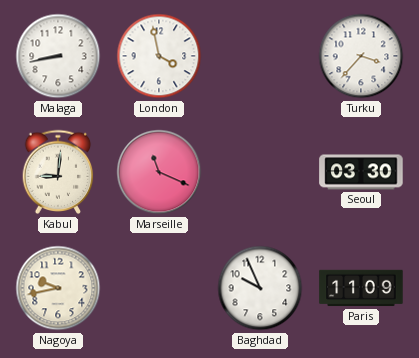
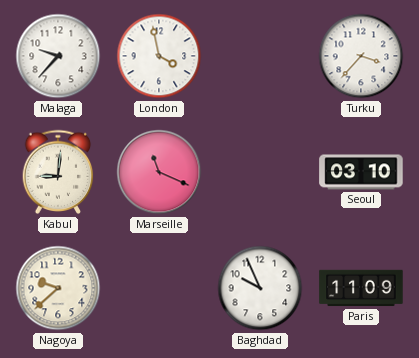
Malaga: 8:43 -> 9:37 (58, 56)
Seoul: 03:30 -> 03:10 (361, 172)
Nagoya: 9:43 -> 9:38 (58, 288)
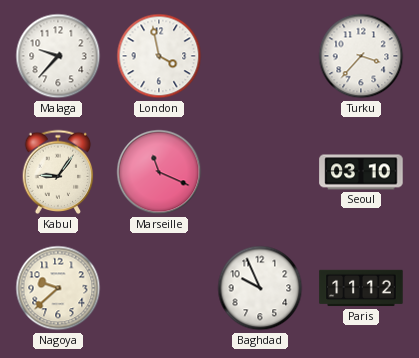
Kabul: 9:01 -> 9:06 (58, 172)
Paris: 11:09 -> 11:12 (361, 288)
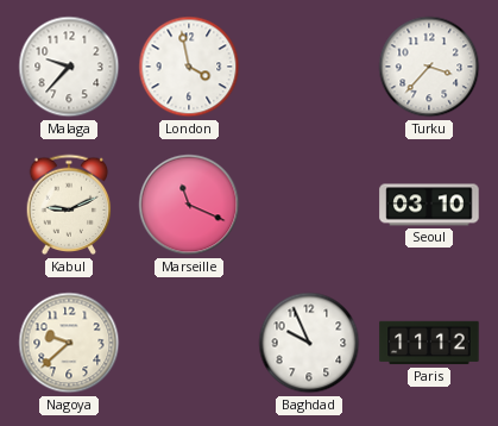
Kabul: 9:06 -> 9:11 (69, 205)
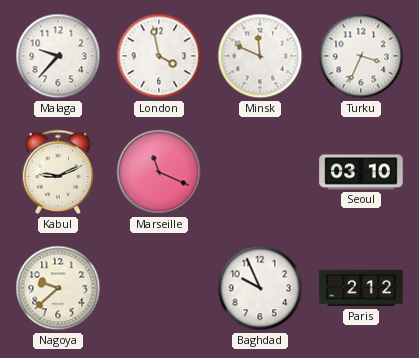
Minsk: none -> 11:49 (260, 56)
Turku: 3:37 -> 3:34 (361, 56)
Paris: 11:12 -> 2:12 (361, 288)
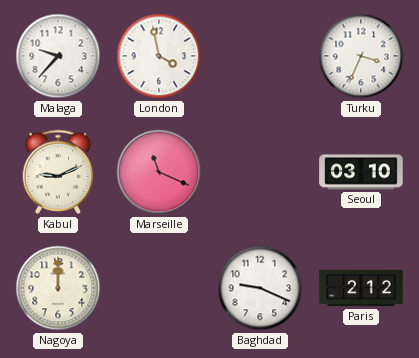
Minsk: 11:49 -> none (260, 56)
Nagoya: 9:38 -> 12:00 (58, 288)
Baghdad: 9:56 -> 9:19 (260, 288)
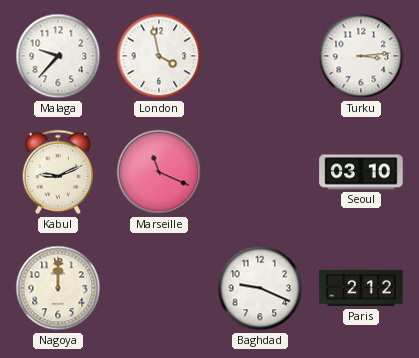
Turku: 3:34 -> 3:14 (361, 56)
